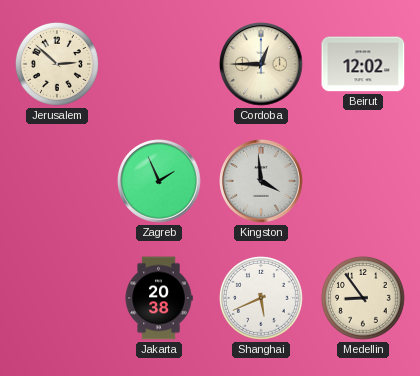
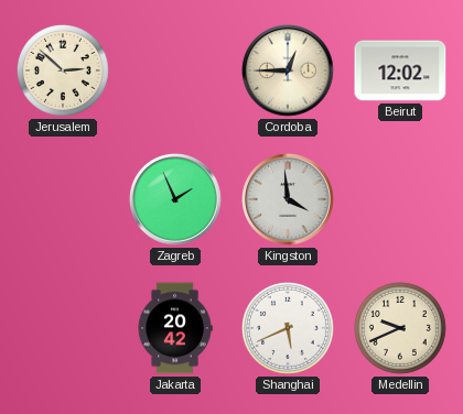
Jakarta: 20:38 -> 20:42 (175, 328)
Medellin: 8:54 -> 9:41 (400, 328)
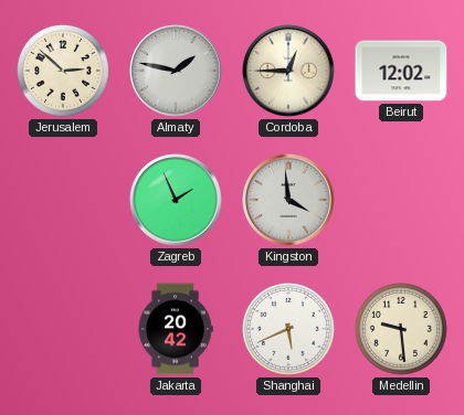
Almaty: none -> 1:47 (176, 71)
Medellin: 9:41 -> 9:29 (401, 329)
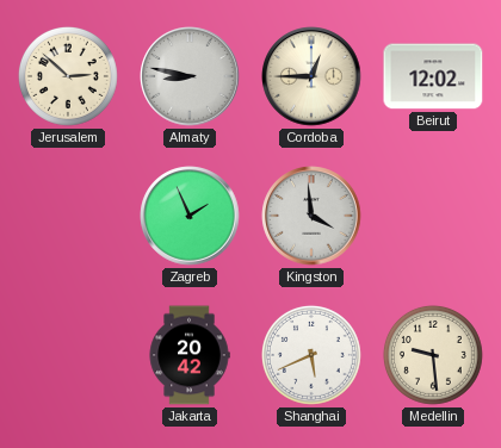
Almaty: 1:47 -> 8:47 (190, 76)
